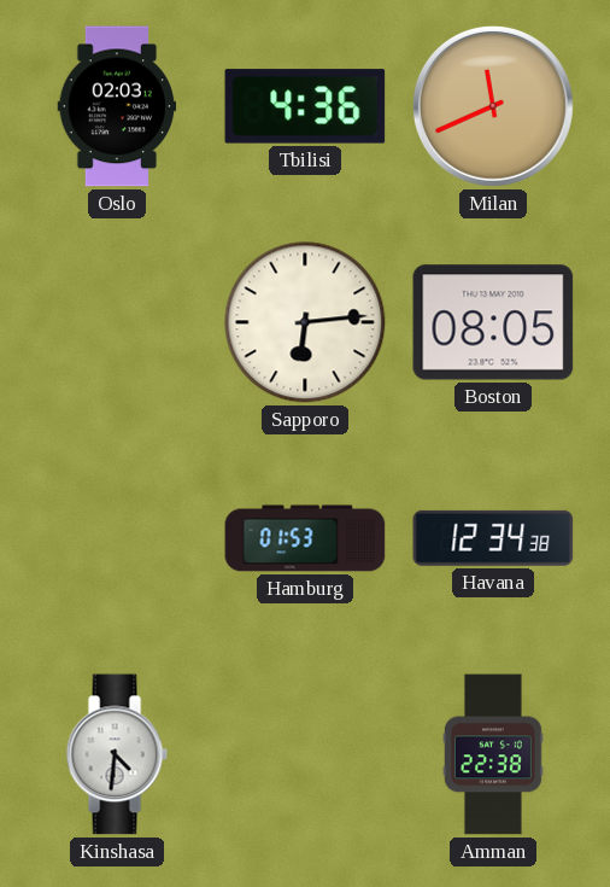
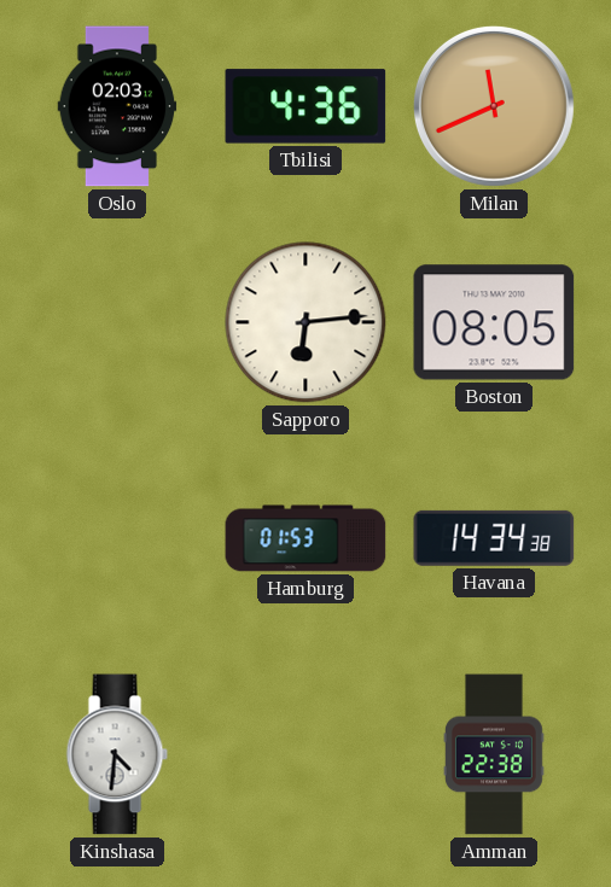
Havana: 12:34 -> 14:34 (494, 538)
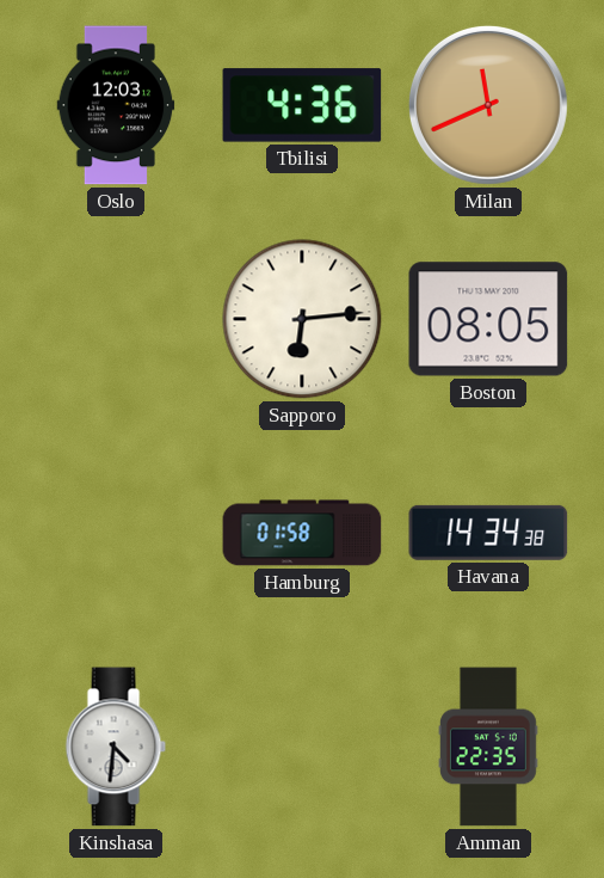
Oslo: 02:03 -> 12:03 (116, 105)
Hamburg: 01:53 -> 01:58 (302, 533)
Amman: 22:38 -> 22:35 (488, 747)
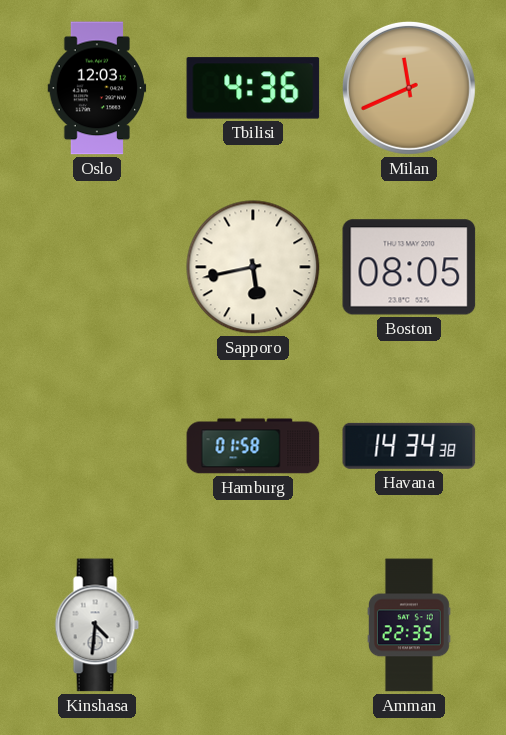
Sapporo: 6:14 -> 5:43 (253, 267)
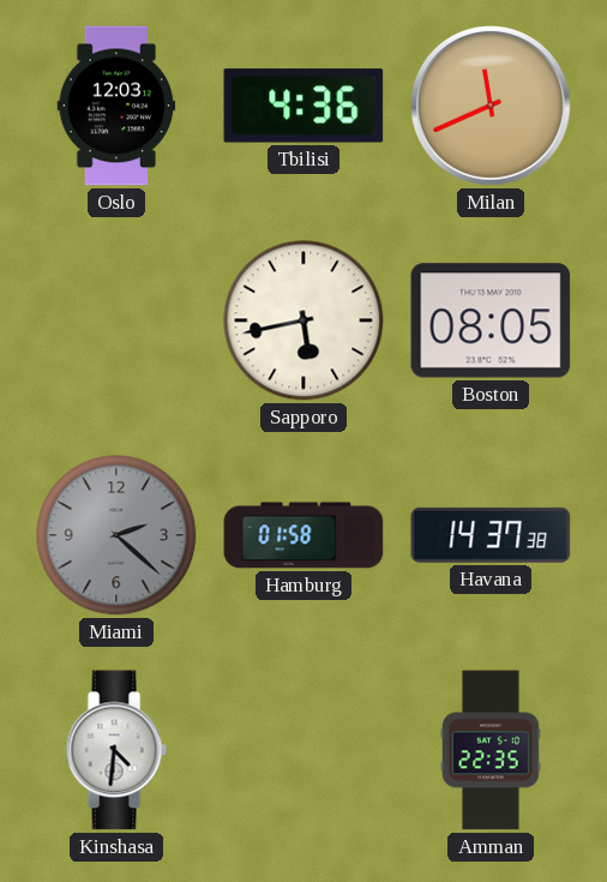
Miami: none -> 2:22 (116, 535)
Havana: 14:34 -> 14:37 (491, 535)
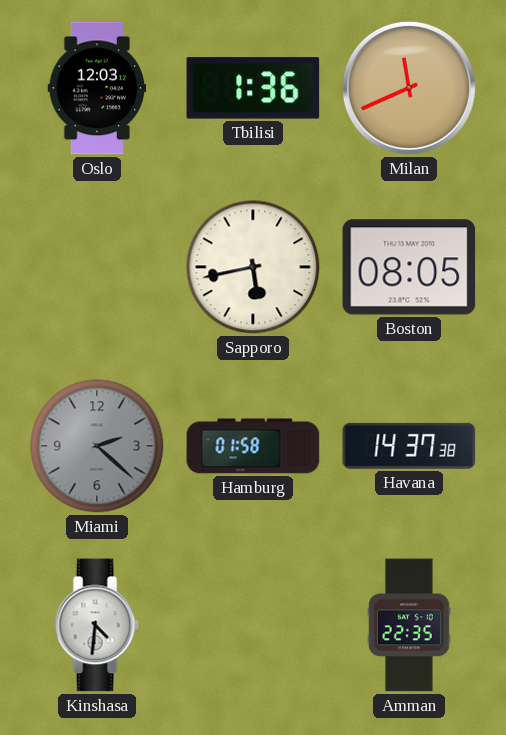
Tbilisi: 4:36 -> 1:36 (253, 88)
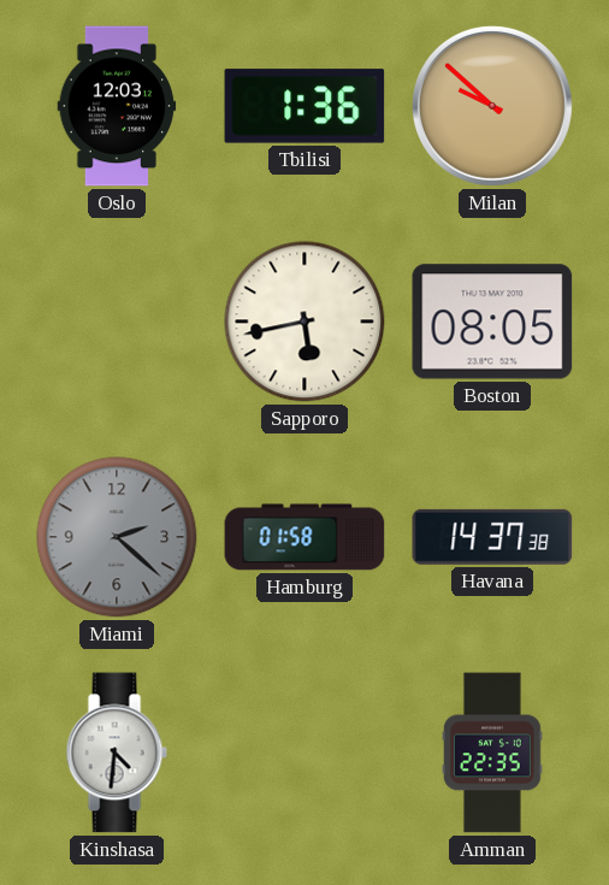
Milan: 11:41 -> 9:52 (492, 106)
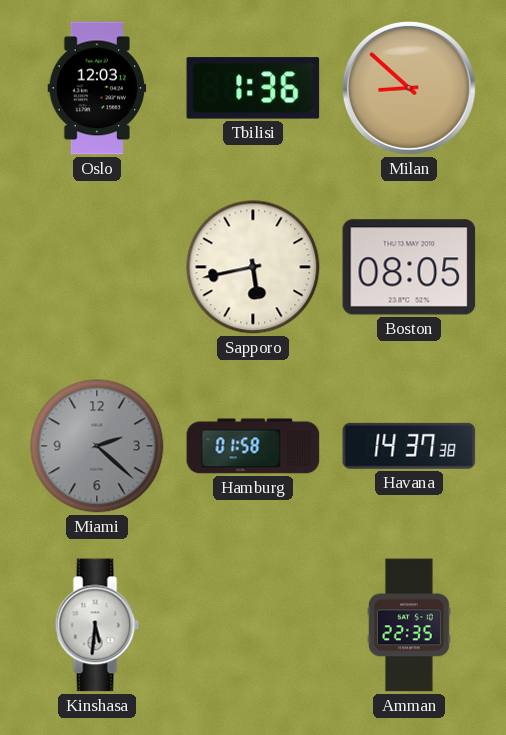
Milan: 9:52 -> 8:52 (409, 88)
Kinshasa: 4:31 -> 5:31 (97, 625)
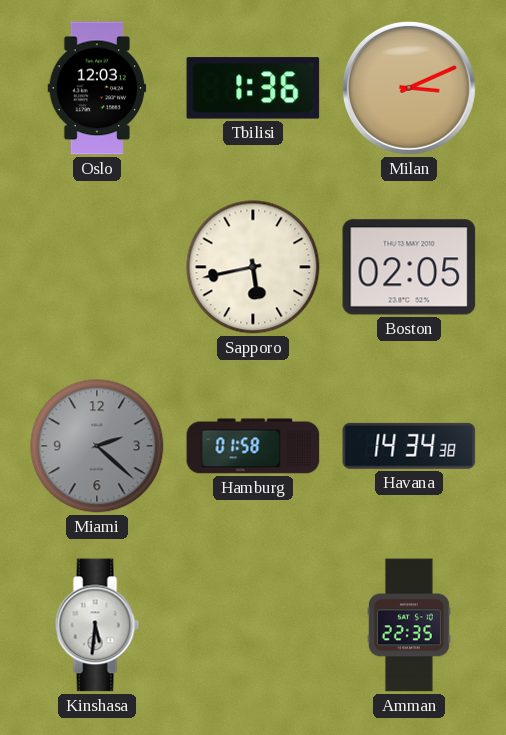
Milan: 8:52 -> 3:11 (409, 88)
Boston: 08:05 -> 02:05 (409, 267)
Havana: 14:37 -> 14:34 (409, 446)
